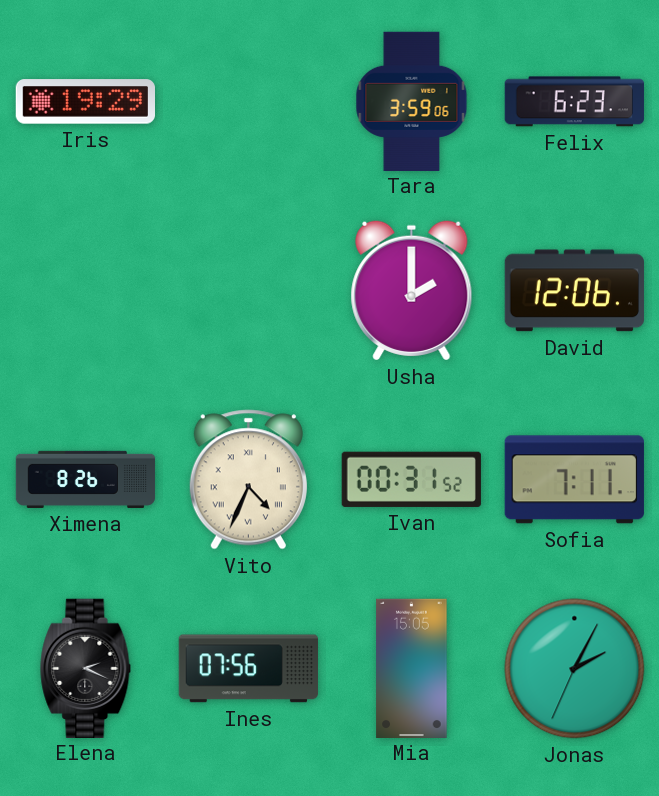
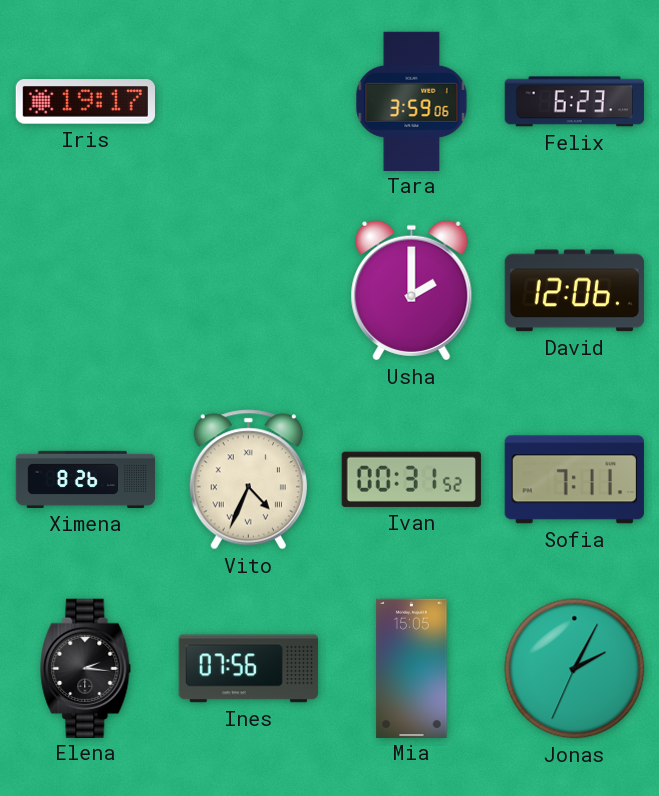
Iris: 19:29 -> 19:17 (85, 102)
Elena: 2:19 -> 2:16 (86, 668)
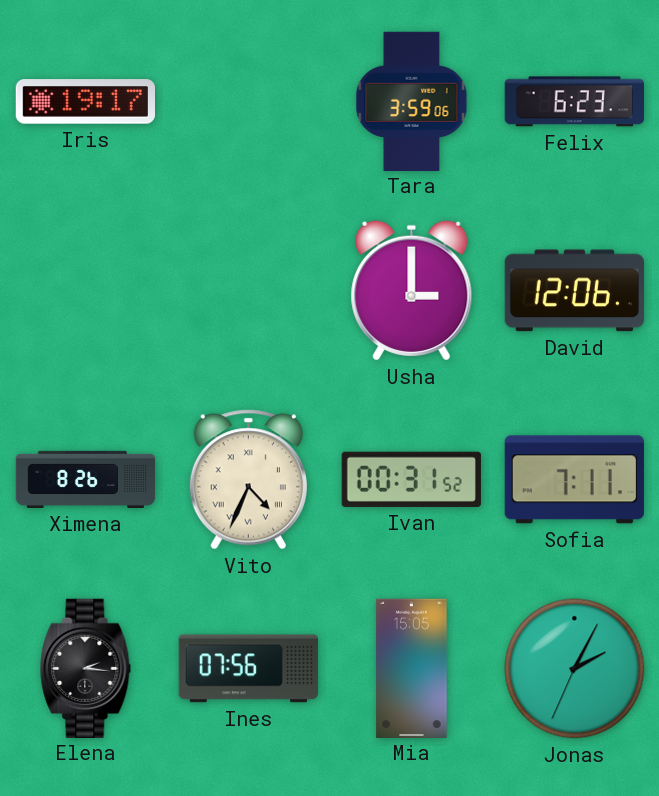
Usha: 2:00 -> 3:00 (412, 291)
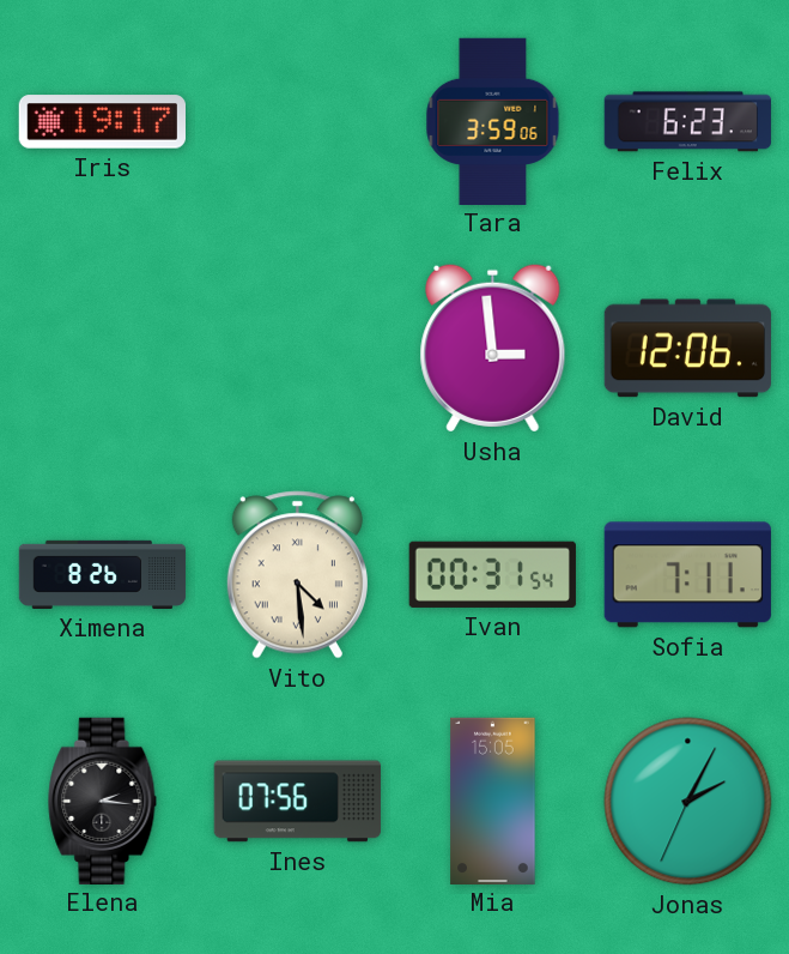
Usha: 3:00 -> 2:59 (493, 349)
Vito: 4:34 -> 4:29 (297, 575)
Ivan: 00:31:52 -> 00:31:54 (492, 574)
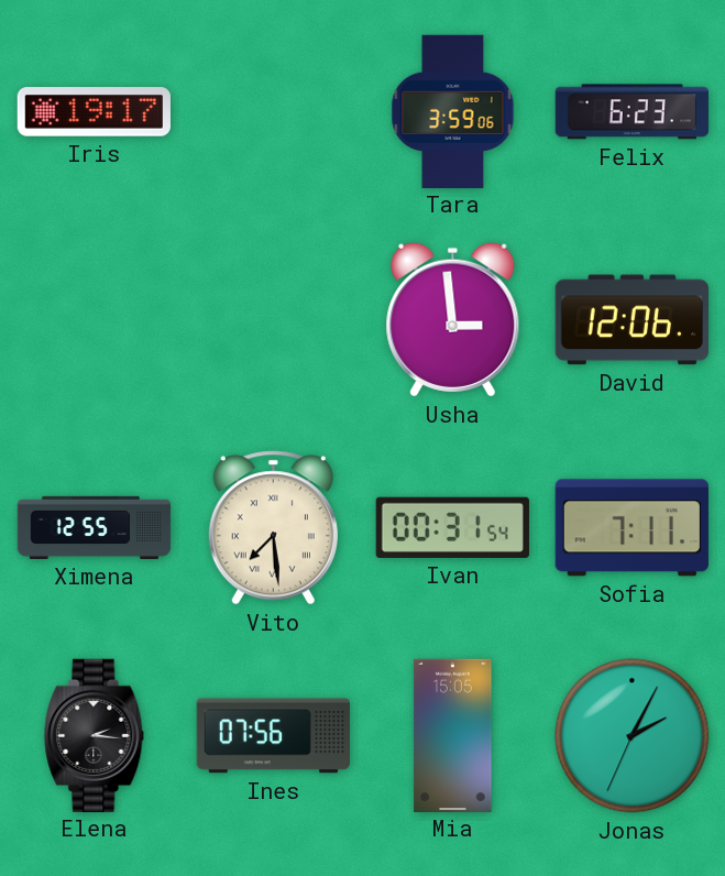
Ximena: 8:26 -> 12:55 (95, 527)
Vito: 4:29 -> 7:29 (273, 528)
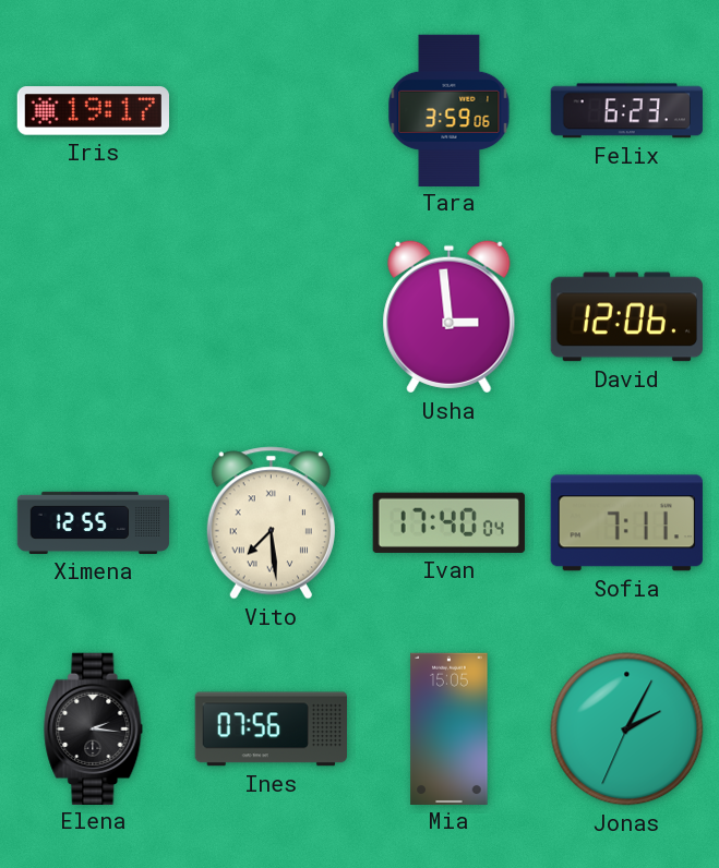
Ivan: 00:31 -> 17:40 (448, 522)
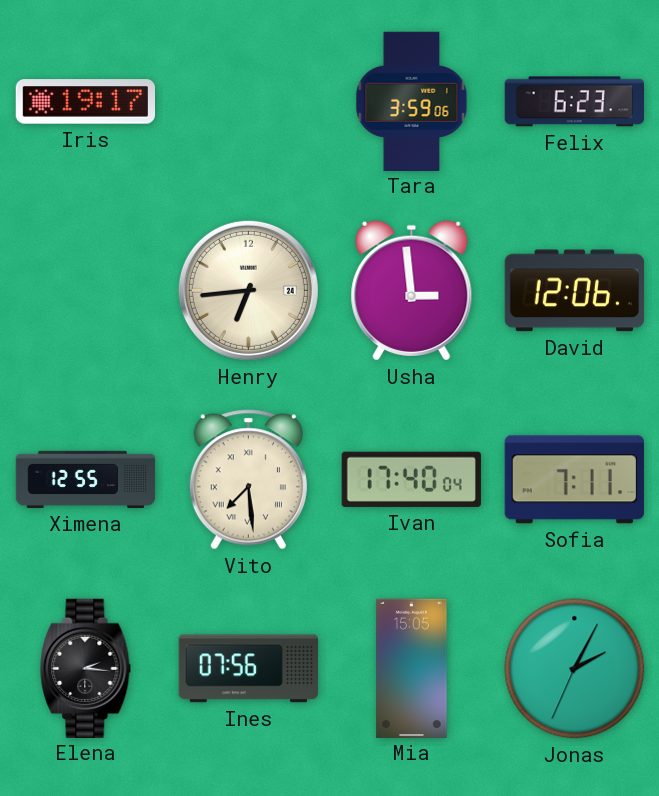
Henry: none -> 6:44 (248, 290)
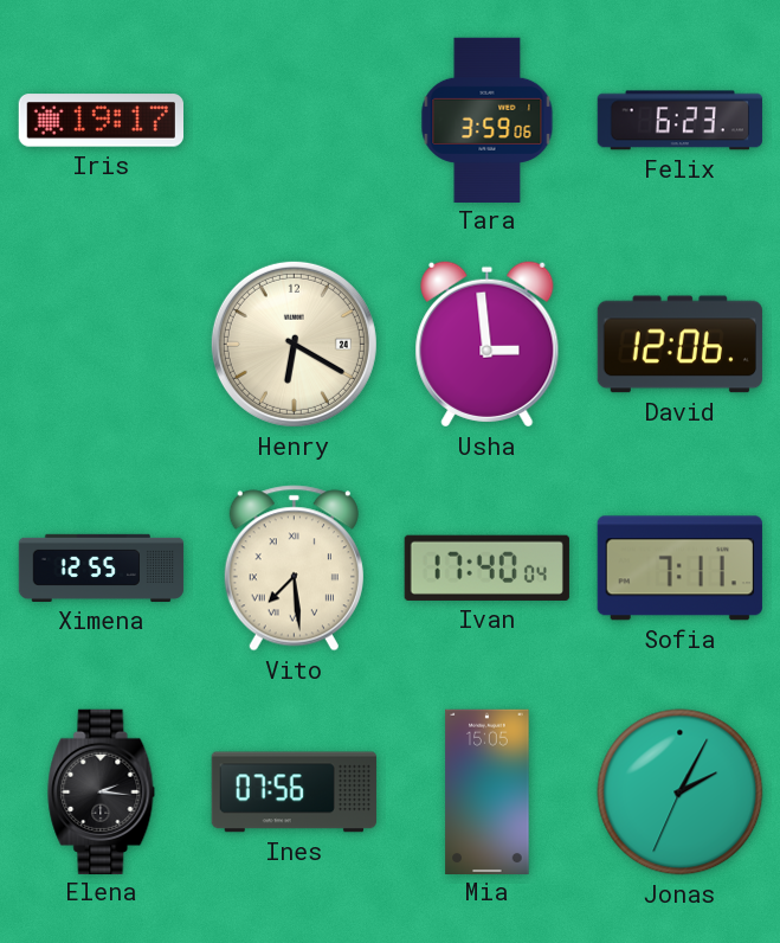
Henry: 6:44 -> 6:20 (294, 344)
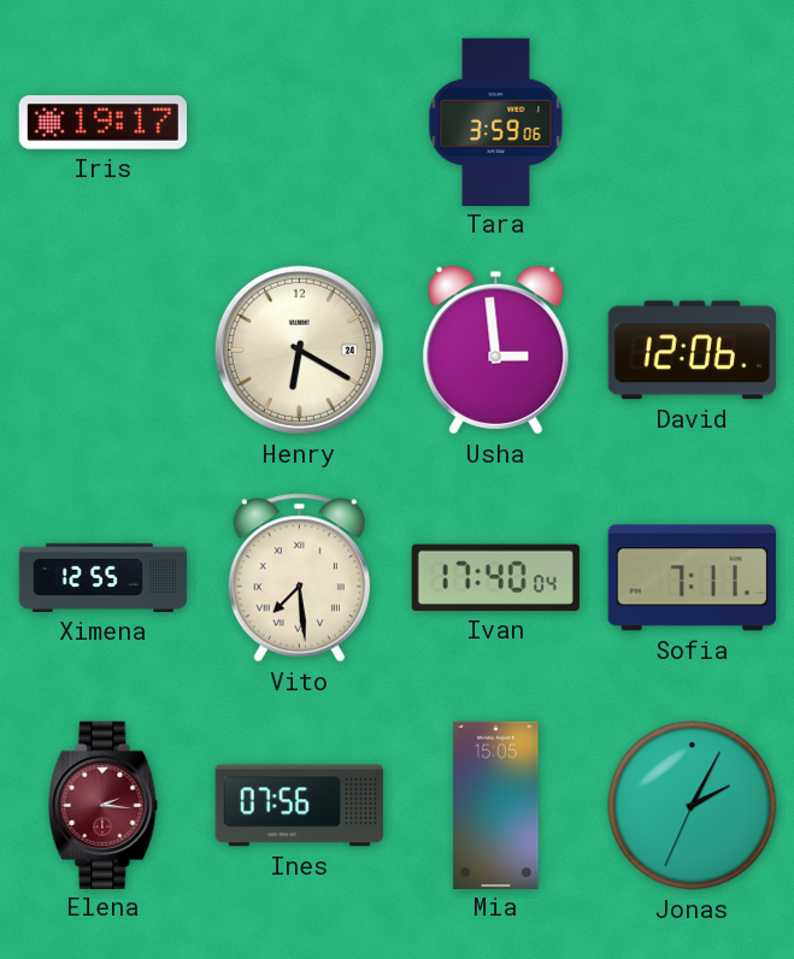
Felix: 6:23 -> none (679, 121)
Elena dial: black -> burgundy (104, 805)
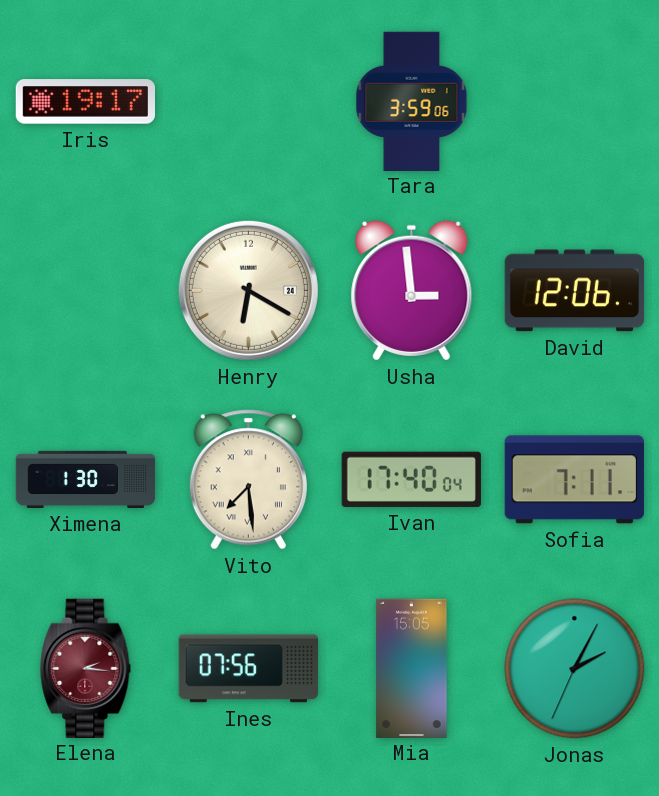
Ximena: 12:55 -> 1:30 (86, 479)
